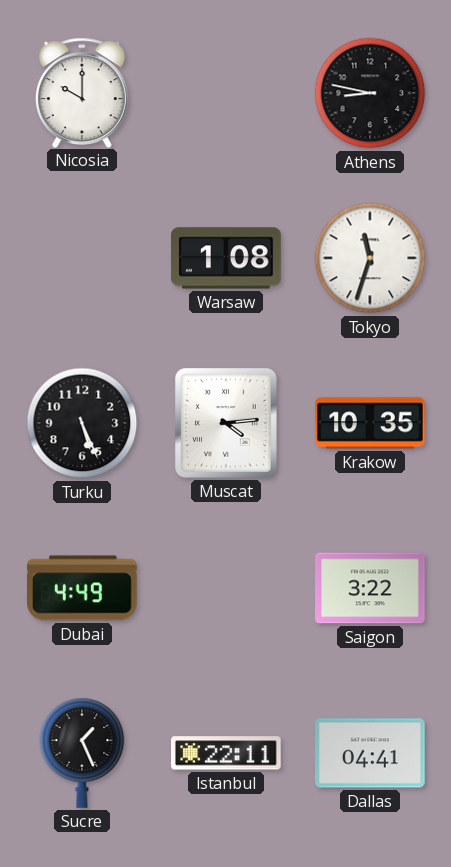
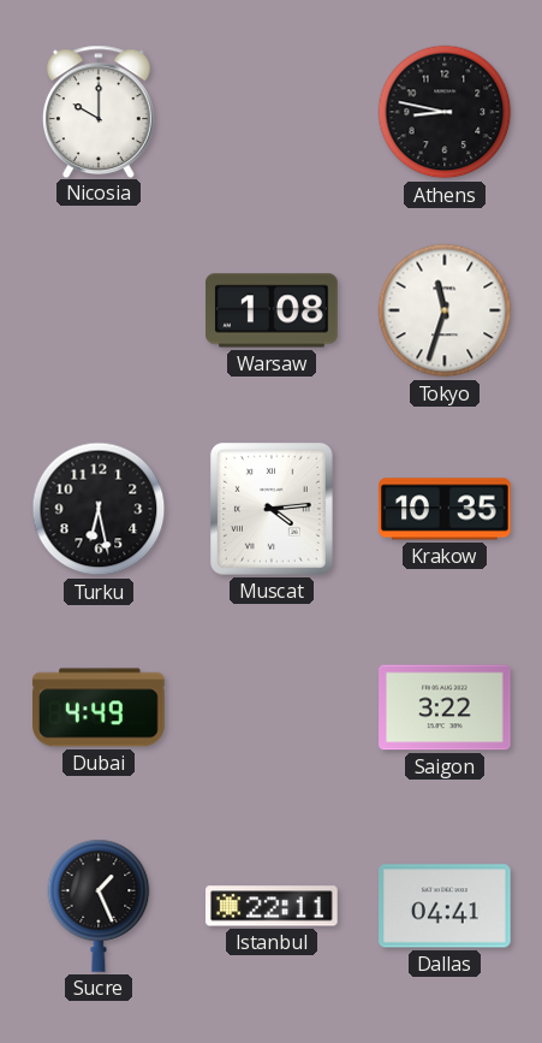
Turku: 5:26 -> 6:28 (99, 509)
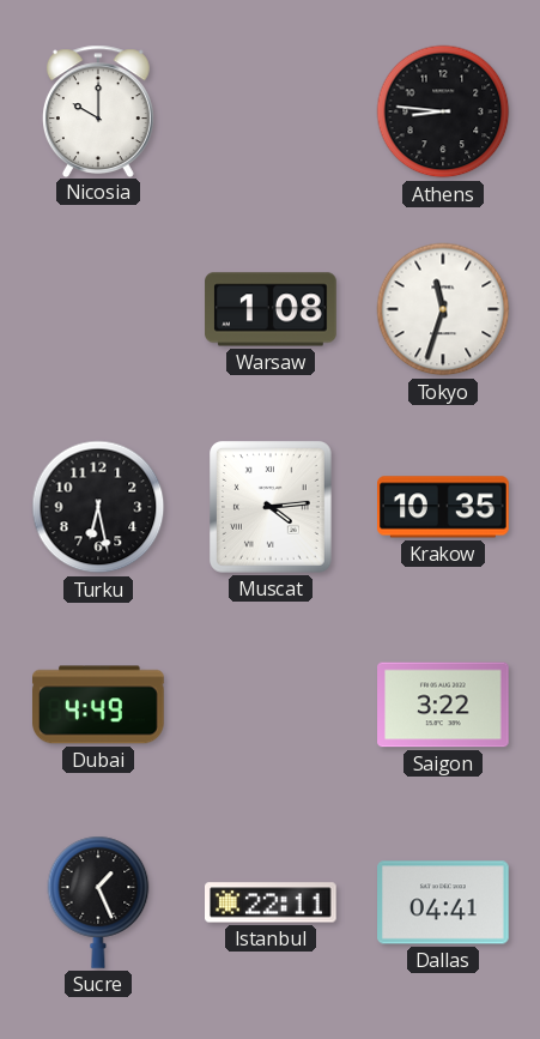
Athens: 8:47 -> 8:46 (443, 111)
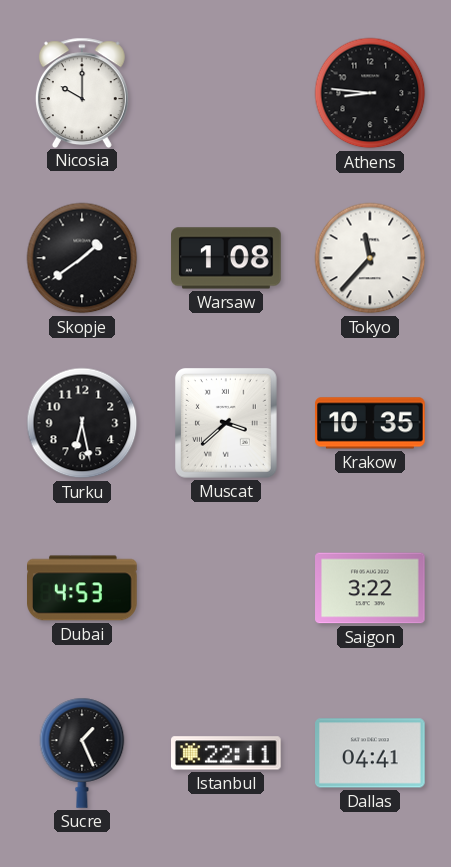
Skopje: none -> 1:39 (82, 258)
Tokyo: 11:33 -> 11:37 (370, 258)
Muscat: 4:14 -> 3:38 (227, 424)
Dubai: 4:49 -> 4:53 (83, 588)
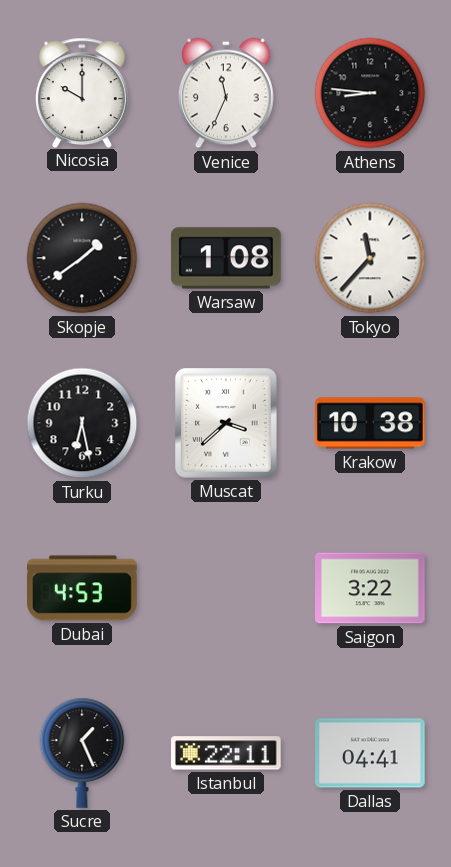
Venice: none -> 11:34 (226, 93)
Krakow: 10:35 -> 10:38 (371, 423)
